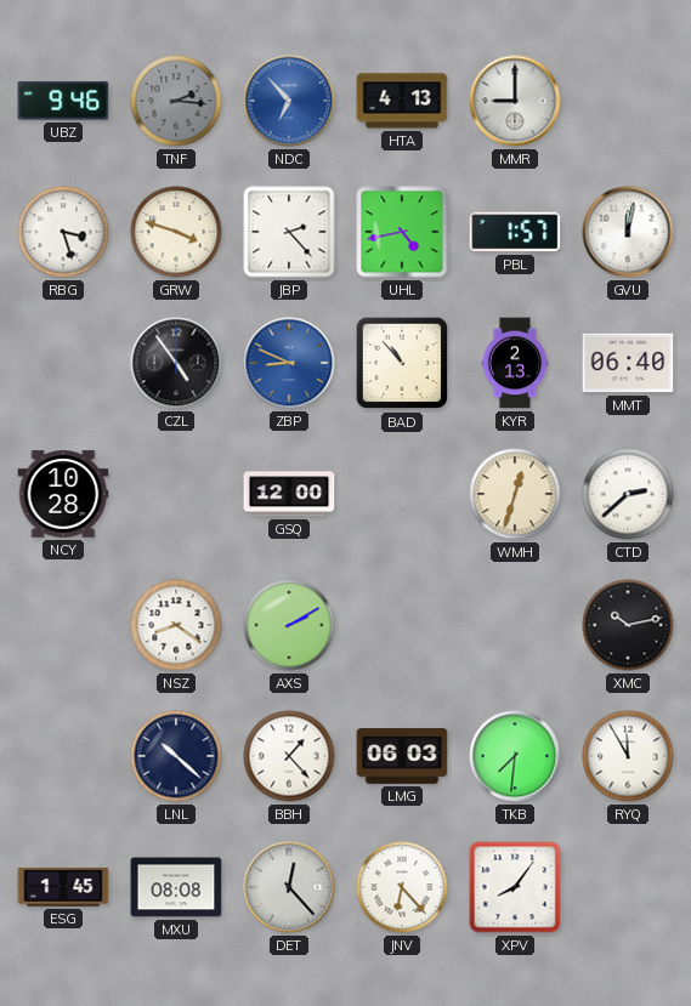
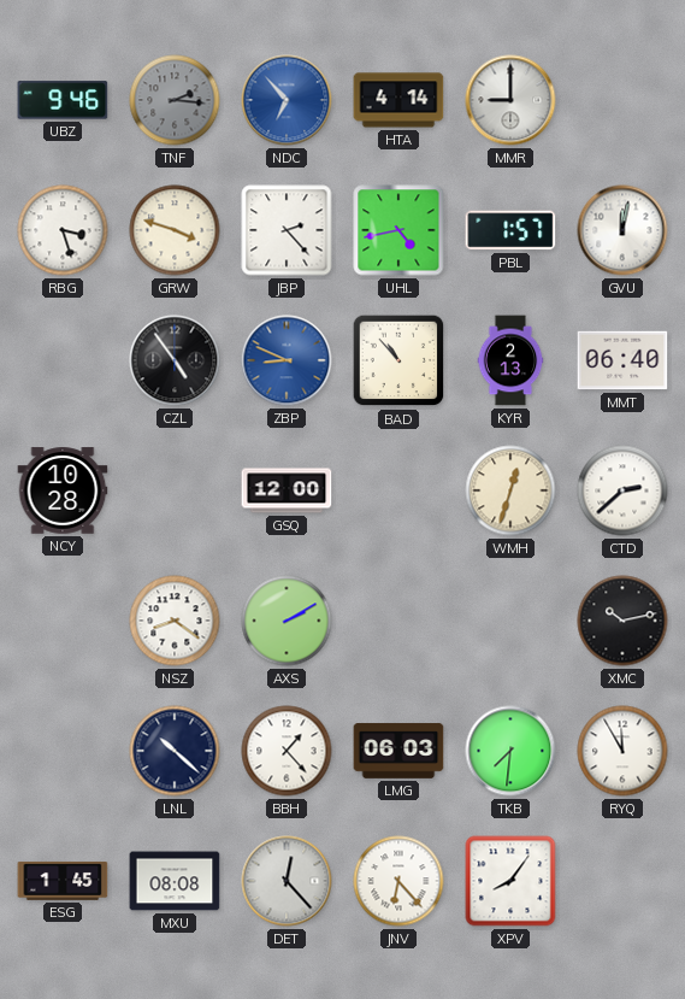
HTA: 4:13 -> 4:14 (398, 100)
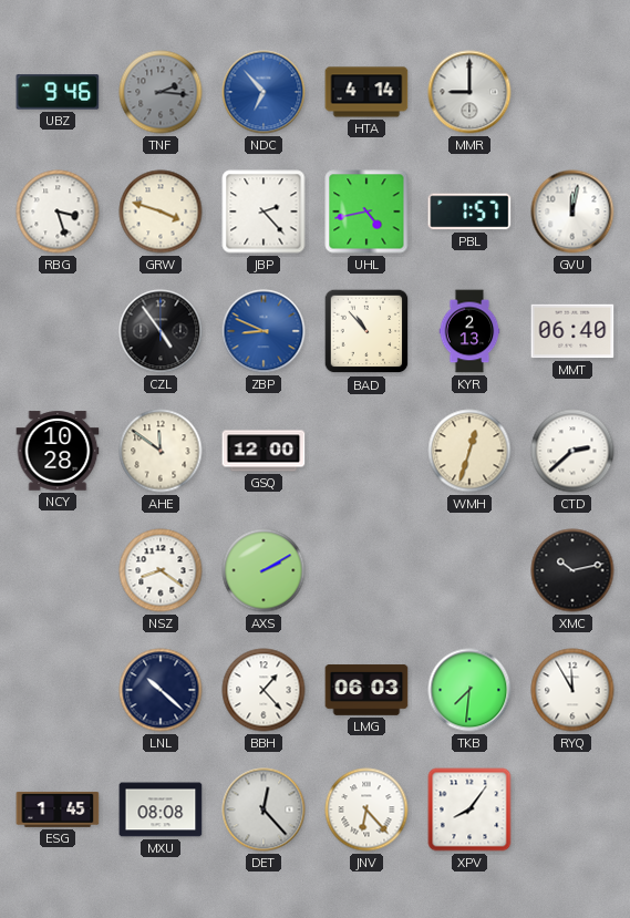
AHE: none -> 11:51 (161, 451)
